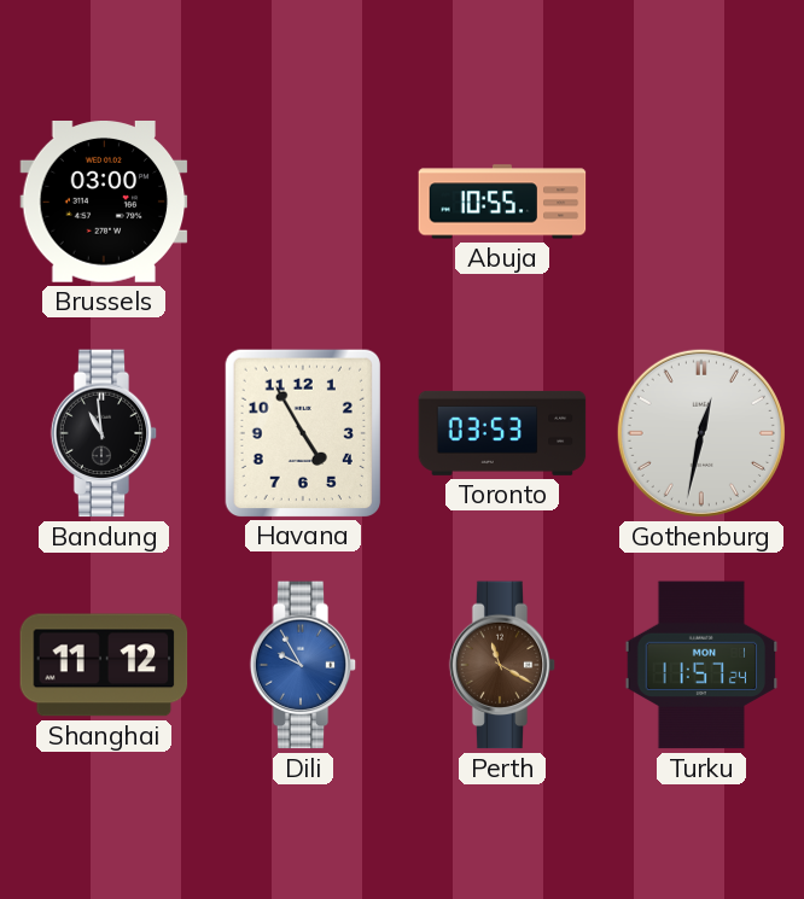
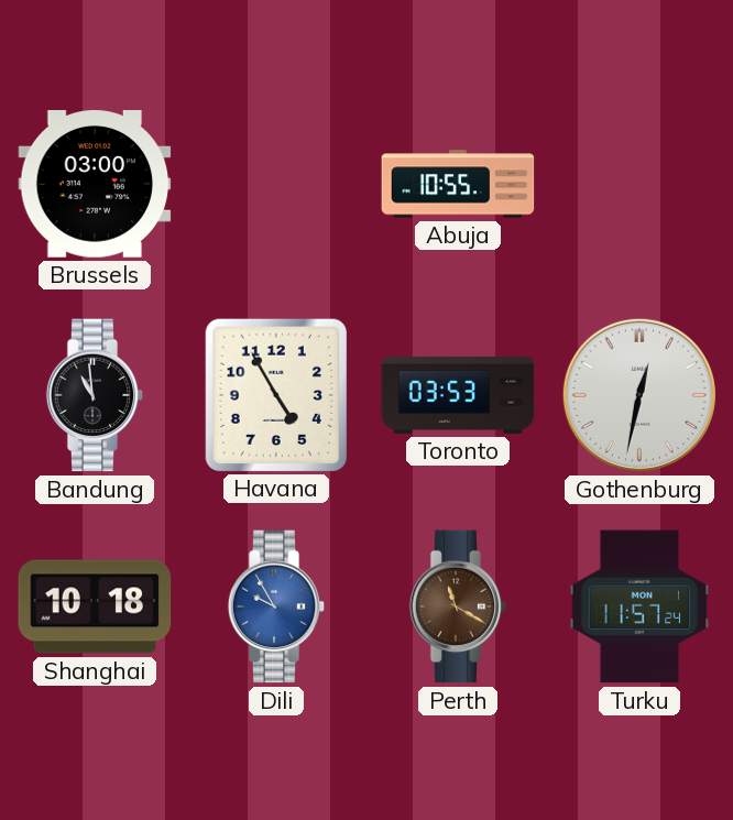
Shanghai: 11:12 -> 10:18 (95, 606)
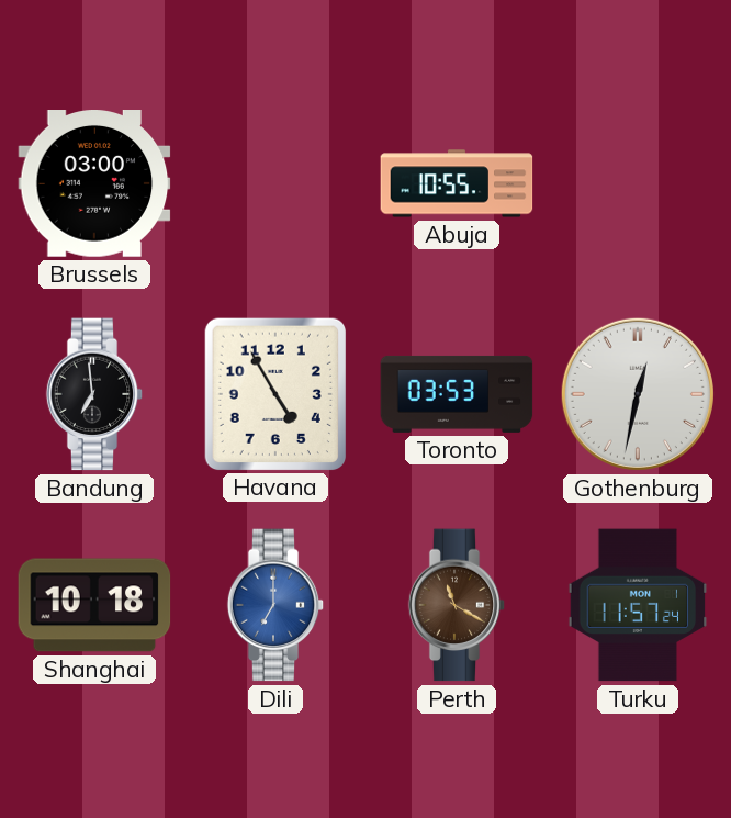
Bandung: 10:59 -> 6:59 (94, 394)
Dili: 9:55 -> 7:00 (275, 605)
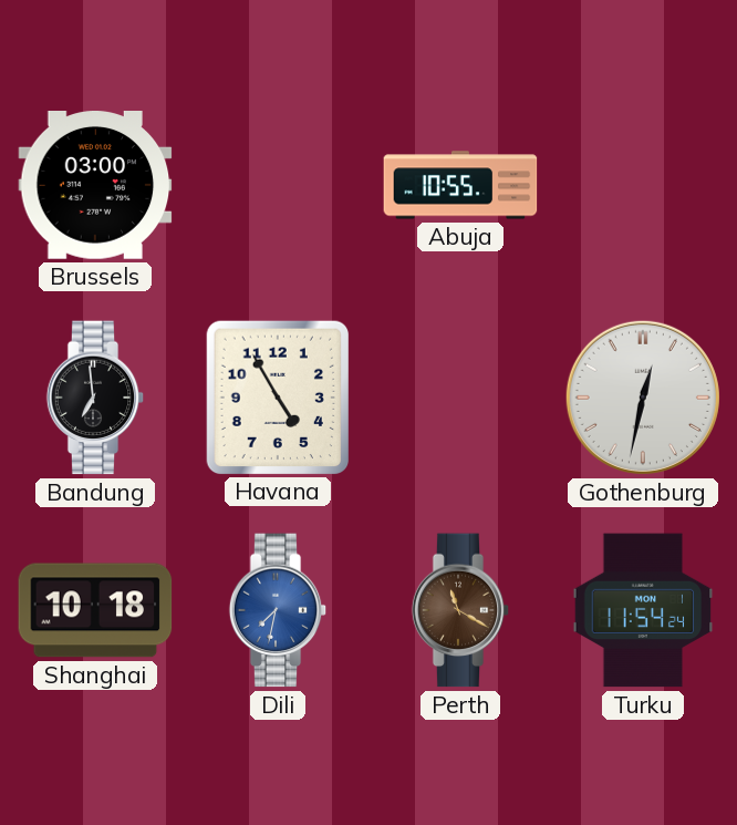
Toronto: 03:53 -> none (457, 394)
Dili: 7:00 -> 7:32 (278, 610)
Turku: 11:57 -> 11:54 (643, 610)
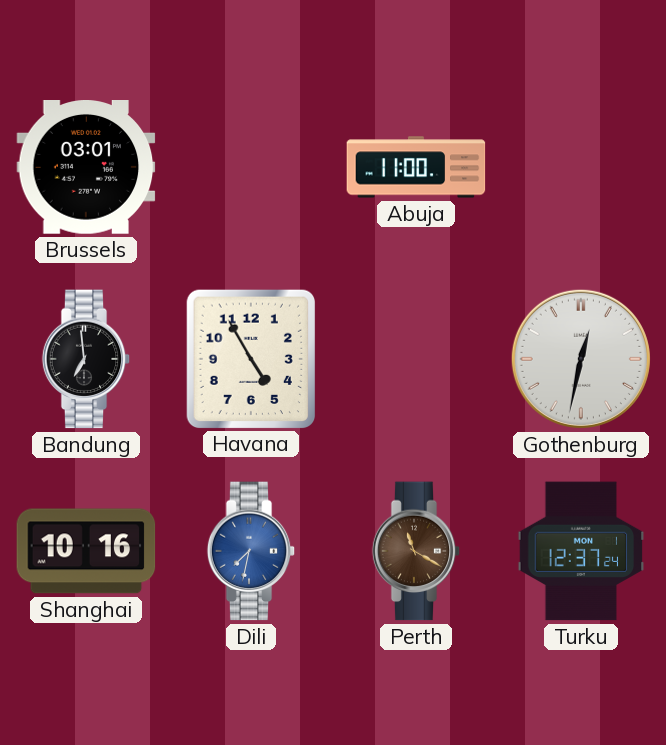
Brussels: 03:00 -> 03:01 (86, 168)
Abuja: 10:55 -> 11:00 (416, 167)
Shanghai: 10:18 -> 10:16 (86, 551)
Turku: 11:54 -> 12:37 (581, 551)
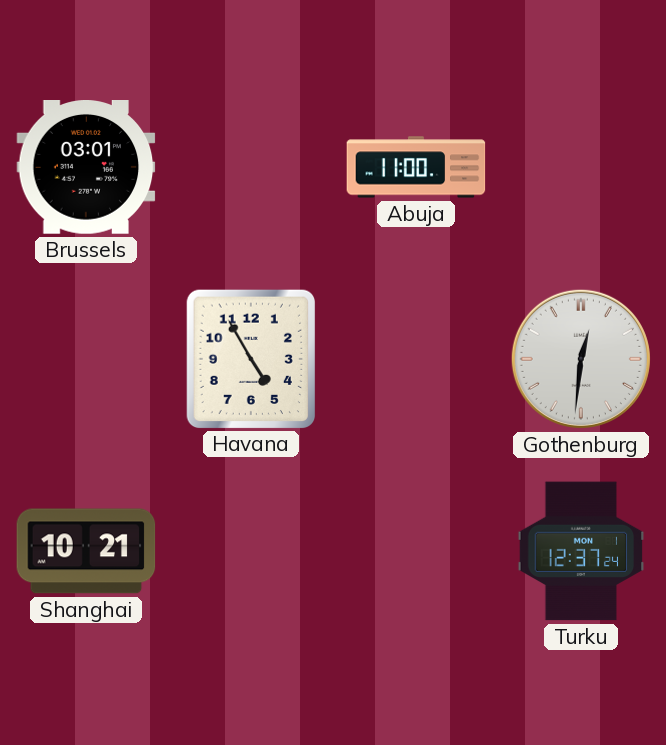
Bandung: 6:59 -> none (86, 359)
Gothenburg: 12:32 -> 12:31 (581, 359)
Shanghai: 10:16 -> 10:21 (86, 551)
Dili: 7:32 -> none (251, 551)
Perth: 11:20 -> none (416, 551)
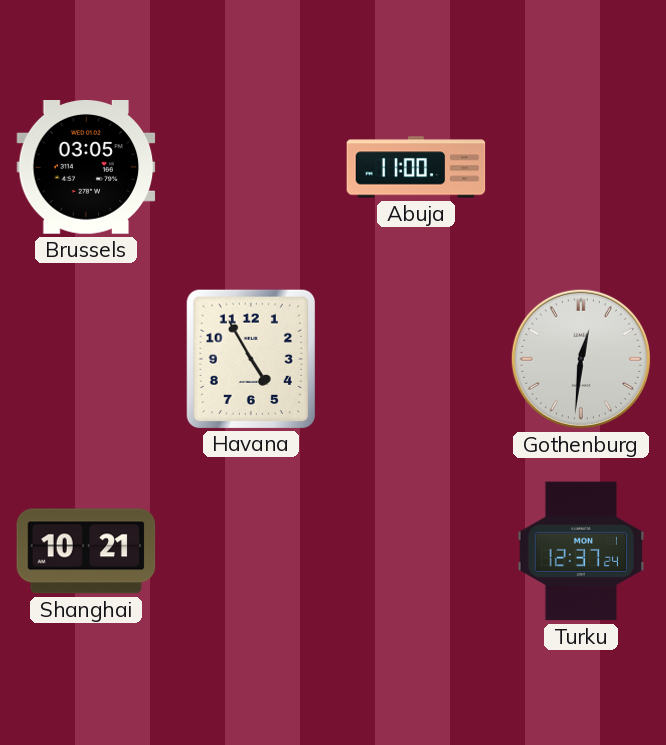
Brussels: 03:01 -> 03:05 (86, 168)
